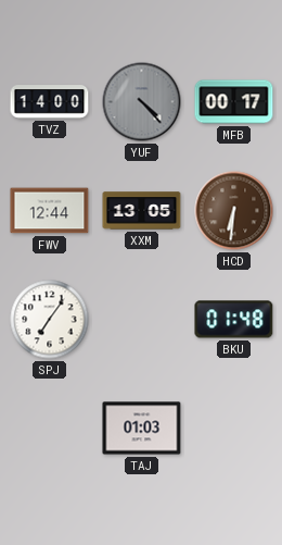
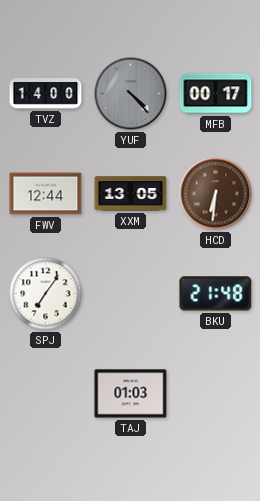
BKU: 01:48 -> 21:48 (216, 294)
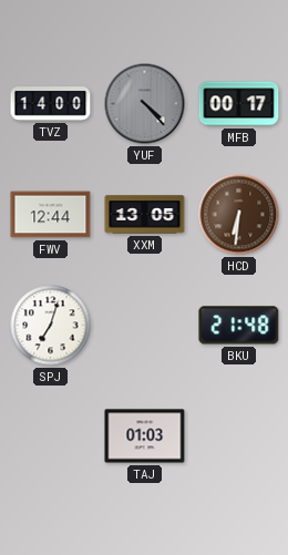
SPJ: 7:06 -> 7:03 (51, 326)
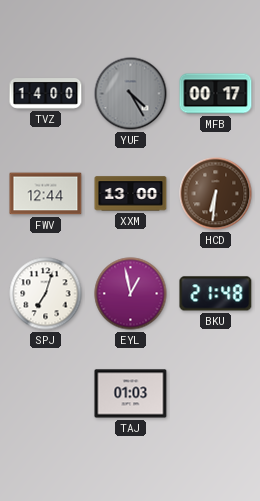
YUF: 4:23 -> 4:25 (131, 94)
XXM: 13:05 -> 13:00 (131, 194)
EYL: none -> 12:58 (131, 294)
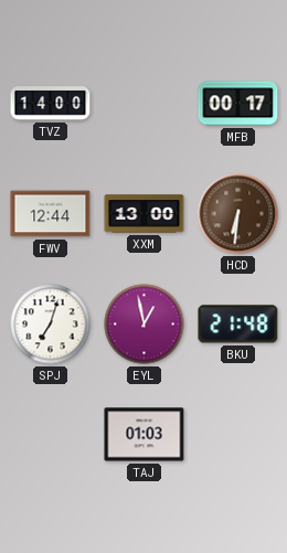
YUF: 4:25 -> none (131, 94)
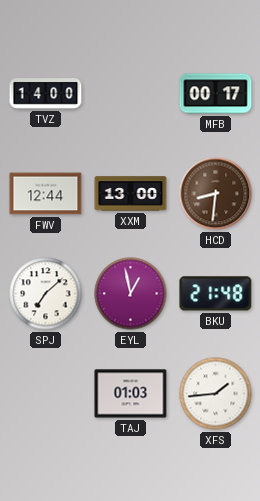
HCD: 6:31 -> 8:31 (216, 194)
SPJ: 7:03 -> 7:08 (46, 294)
XFS: none -> 1:44 (216, 394)
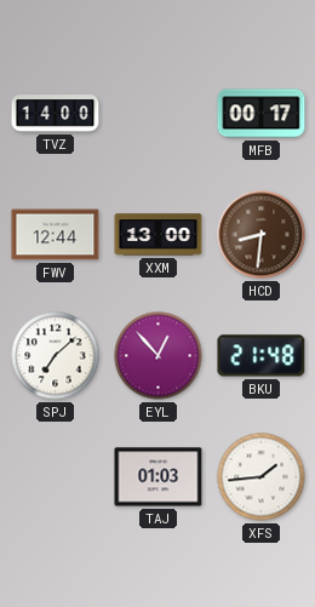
EYL: 12:58 -> 12:53 (159, 356)
